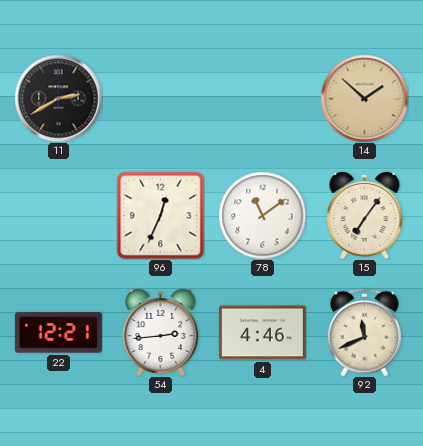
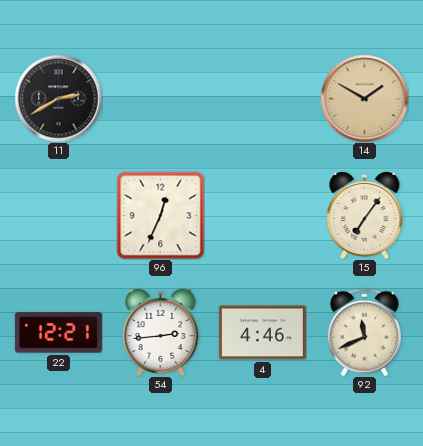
14: 1:52 -> 1:50 (364, 98)
78: 11:09 -> none (262, 215)
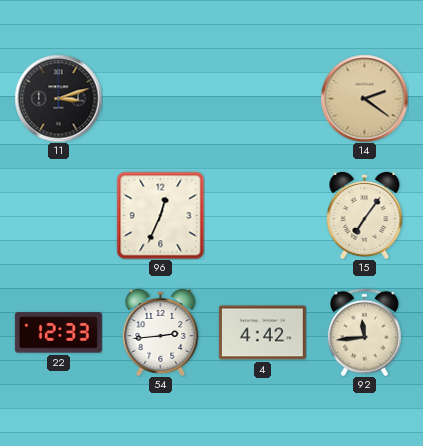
11: 2:40 -> 3:12 (58, 98)
14: 1:50 -> 2:21 (364, 98)
22: 12:21 -> 12:33 (58, 333)
4: 4:46 -> 4:42 (262, 333)
92: 11:41 -> 11:44 (364, 332)
